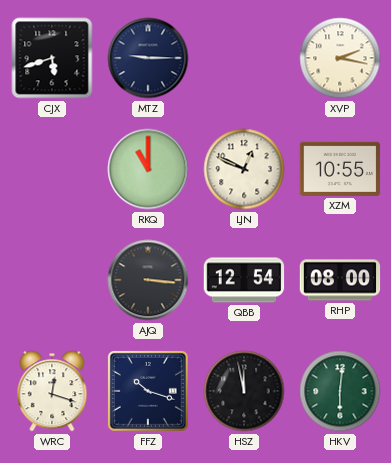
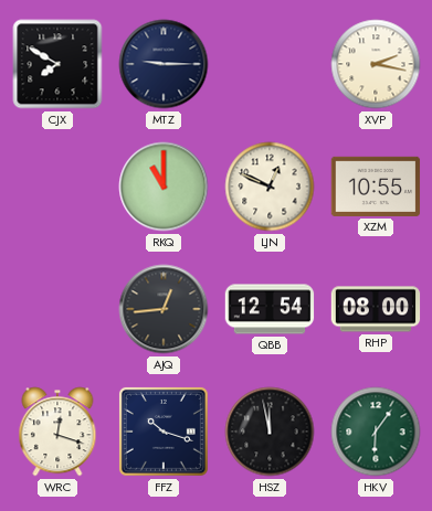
CJX: 5:42 -> 7:50 (57, 64)
AJQ: 3:16 -> 12:44 (164, 309)
HKV: 6:01 -> 6:06 (376, 432)
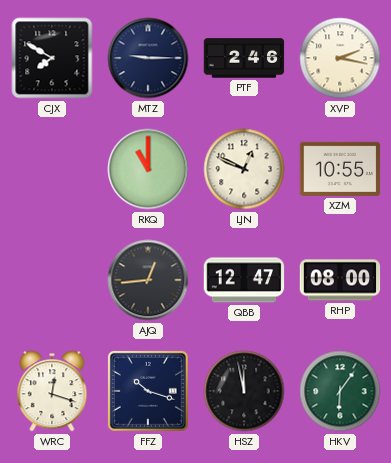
PTF: none -> 2:46 (244, 58)
QBB: 12:54 -> 12:47 (244, 280)
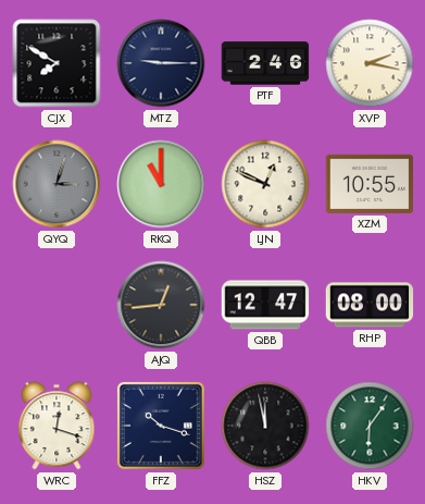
QYQ: none -> 3:03 (57, 184)
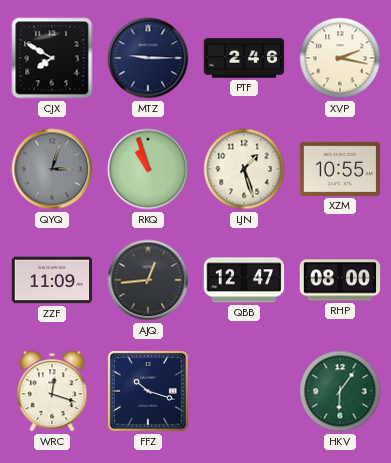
RKQ: 11:00 -> 10:57 (148, 169)
LJN: 12:49 -> 1:27 (244, 169)
ZZF: none -> 11:09 (52, 280)
HSZ: 11:58 -> none (265, 426)
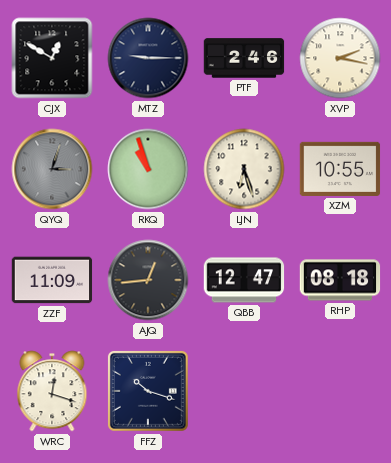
CJX: 7:50 -> 12:50 (52, 58)
LJN: 1:27 -> 6:27 (244, 169)
RHP: 08:00 -> 08:18 (340, 280)
HKV: 6:06 -> none (340, 391)
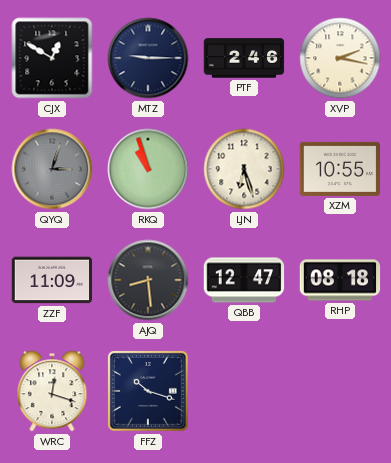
AJQ: 12:44 -> 8:29 (148, 280)
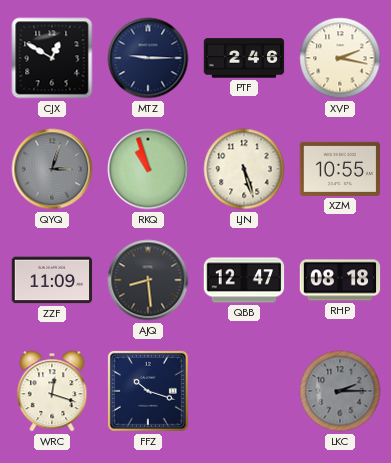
LJN: 6:27 -> 5:27 (244, 169)
LKC: none -> 2:15 (340, 391)
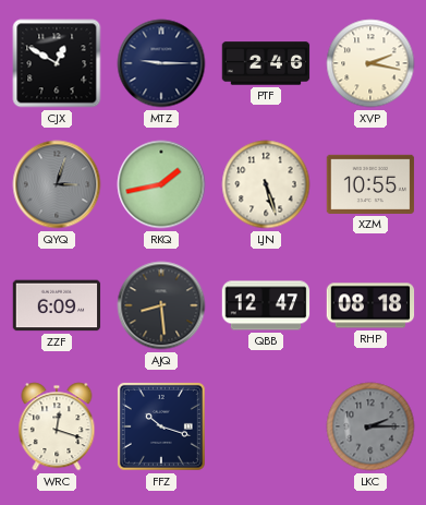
RKQ: 10:57 -> 1:43 (161, 184)
ZZF: 11:09 -> 6:09 (57, 305)
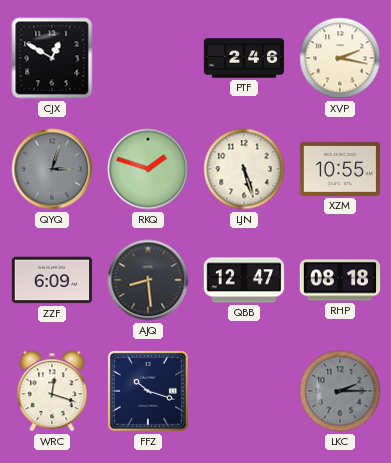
MTZ: 9:15 -> none (161, 63)
RKQ: 1:43 -> 1:48 (148, 169)
